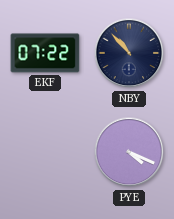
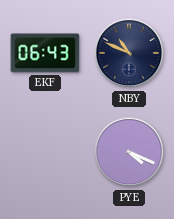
EKF: 07:22 -> 06:43 (45, 53)
NBY: 10:53 -> 10:49 (129, 53)
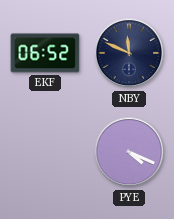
EKF: 06:43 -> 06:52 (45, 53)
NBY: 10:49 -> 11:49 (129, 53)
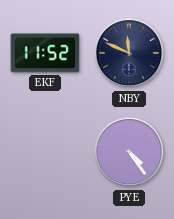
EKF: 06:52 -> 11:52 (45, 53)
PYE: 4:19 -> 4:24 (129, 152)
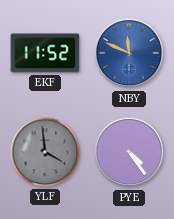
NBY dial: navy -> blue (129, 53)
YLF: none -> 3:59 (45, 152)
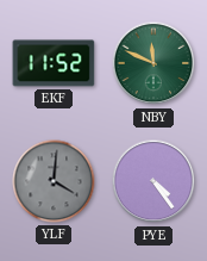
NBY dial: blue -> green (153, 63)
YLF: 3:59 -> 4:01 (54, 181)
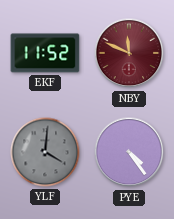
NBY dial: green -> burgundy (129, 53)
